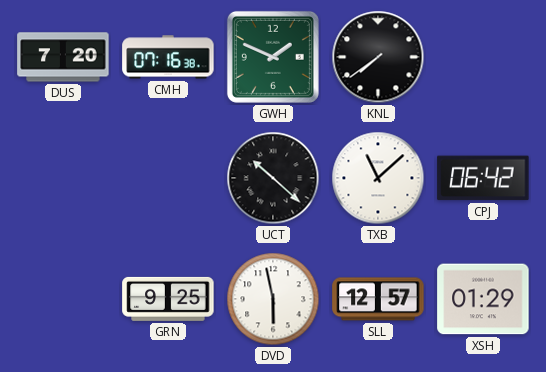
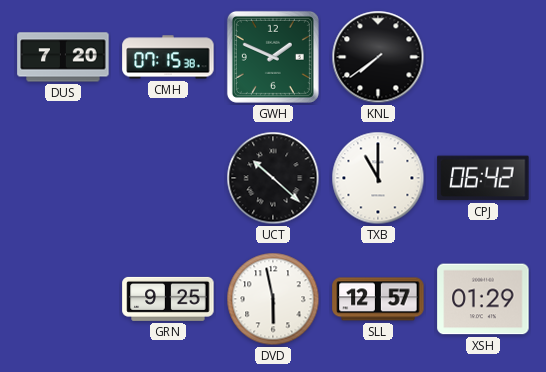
CMH: 07:16 -> 07:15 (168, 57)
TXB: 11:08 -> 11:00 (378, 178)
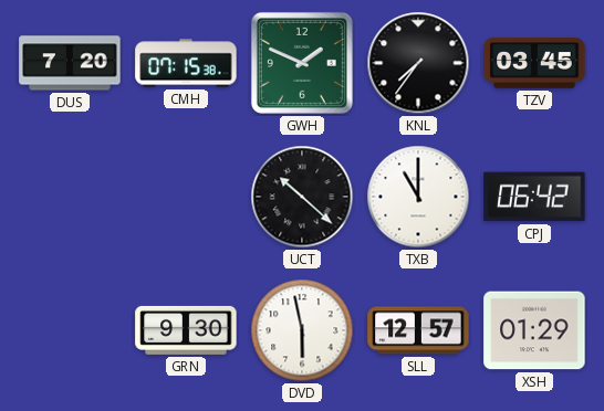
KNL: 7:39 -> 7:36 (418, 63)
TZV: none -> 03:45 (534, 63)
GRN: 9:25 -> 9:30 (186, 330)
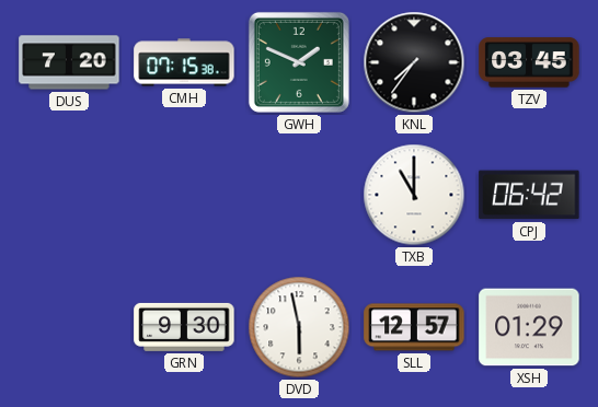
UCT: 10:22 -> none (302, 197)
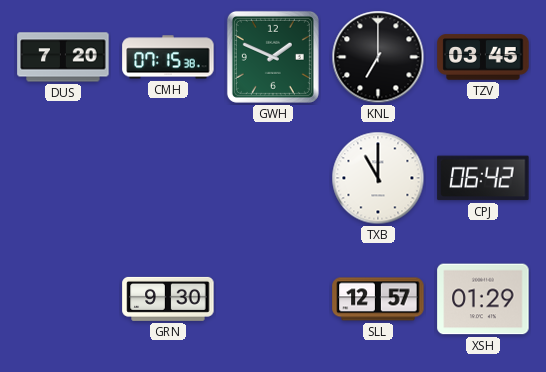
KNL: 7:36 -> 7:00 (378, 57)
DVD: 5:58 -> none (299, 327)
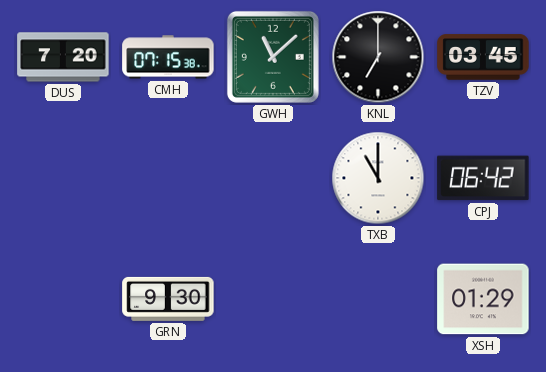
GWH: 1:49 -> 11:08 (273, 57)
SLL: 12:57 -> none (378, 299)
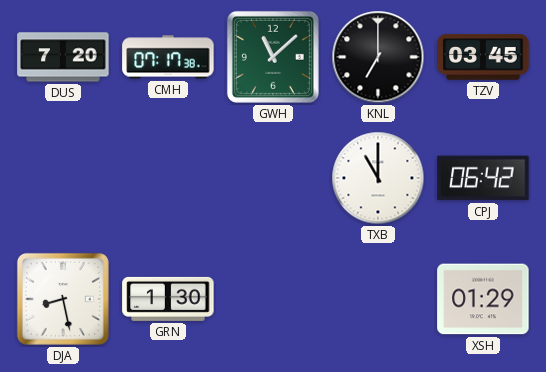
CMH: 07:15 -> 07:17 (168, 57)
DJA: none -> 8:28 (63, 299)
GRN: 9:30 -> 1:30 (168, 299)
